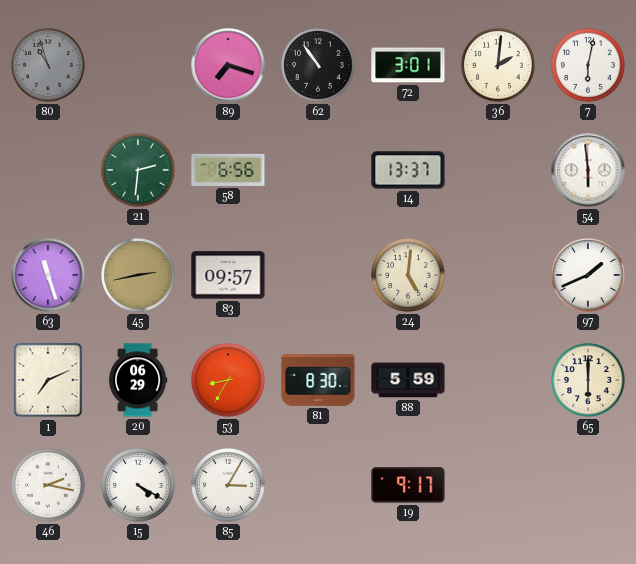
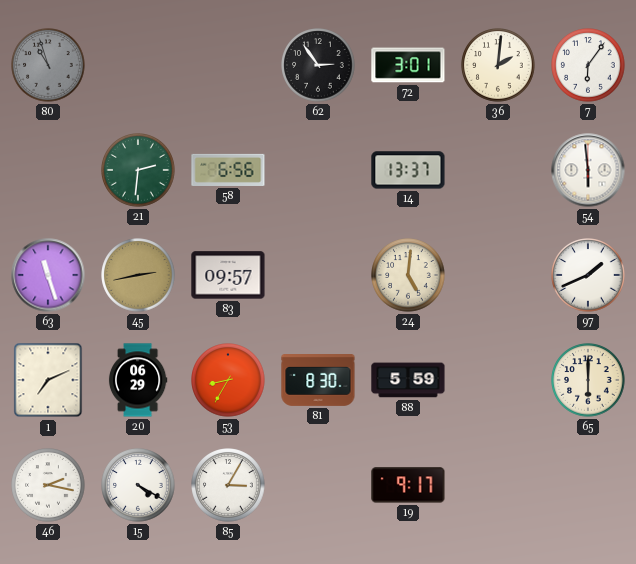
89: 7:18 -> none (228, 65)
62: 10:54 -> 2:54 (318, 65)
7: 6:02 -> 6:06 (588, 65)
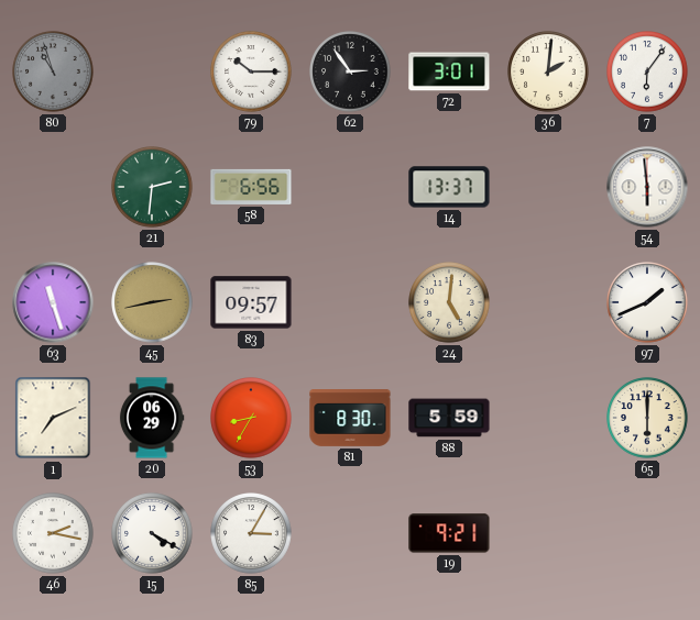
79: none -> 10:15 (251, 71)
19: 9:17 -> 9:21 (449, 533)
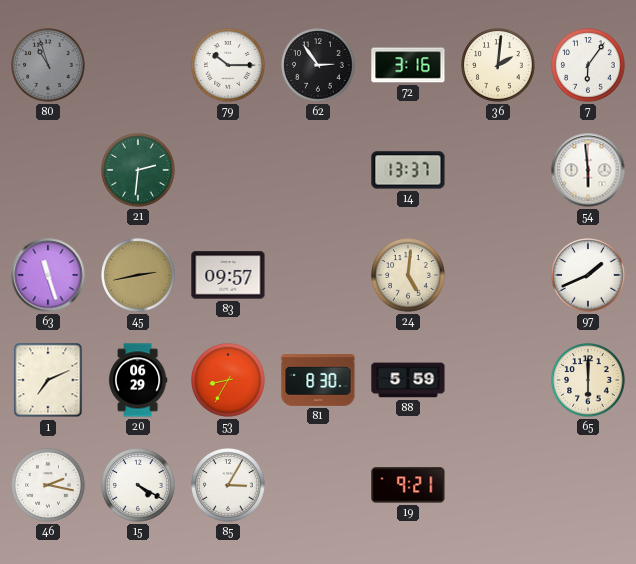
72: 3:01 -> 3:16 (408, 65)
58: 6:56 -> none (251, 187)
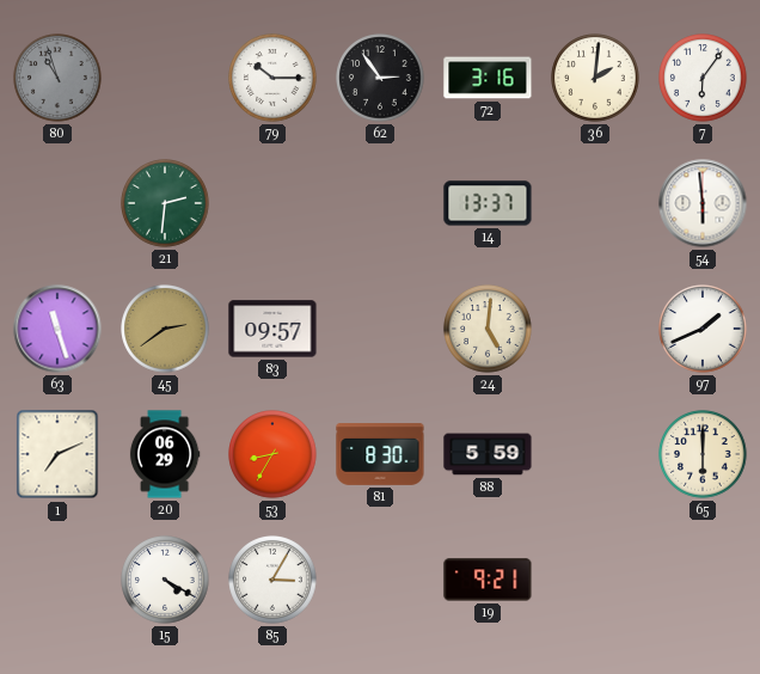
45: 2:43 -> 2:39 (165, 329)
46: 2:17 -> none (48, 485)
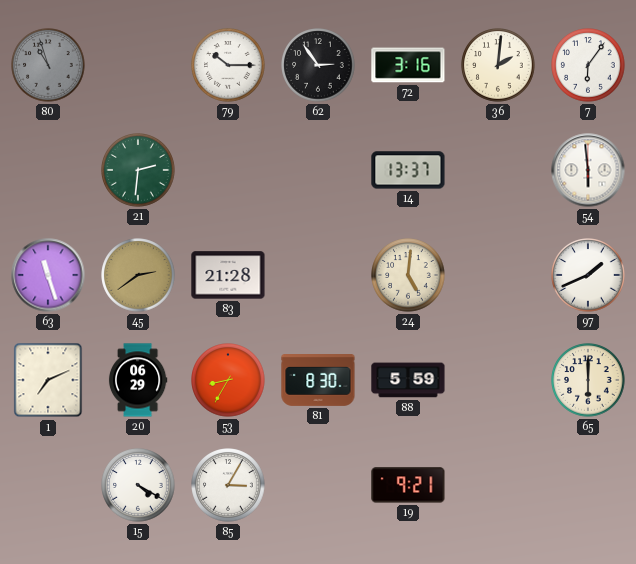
83: 09:57 -> 21:28 (228, 275)
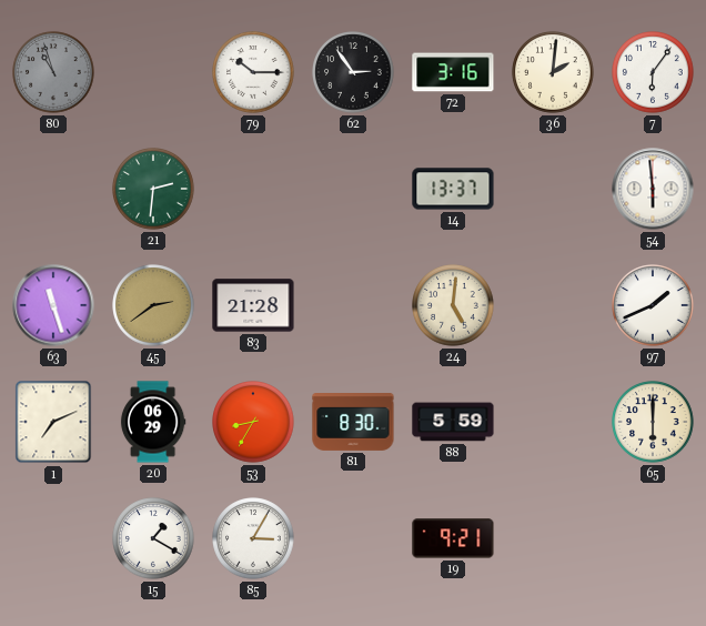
15: 4:20 -> 1:20 (153, 538)
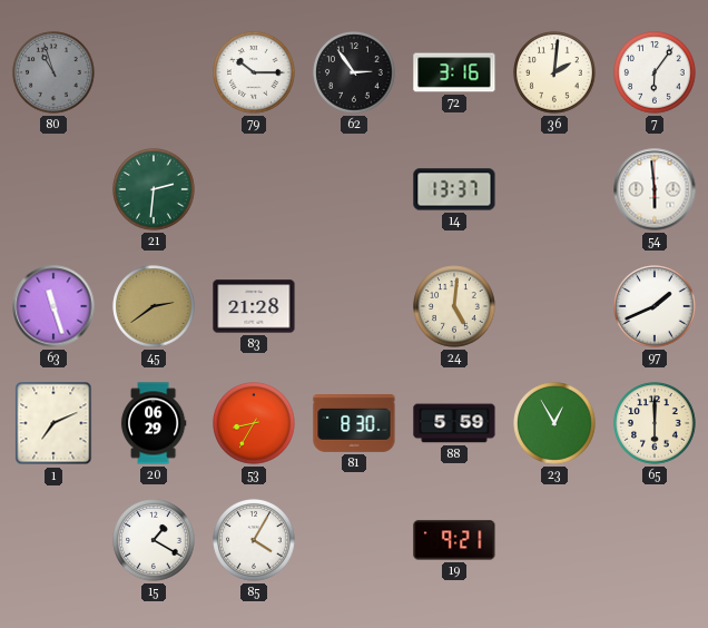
23: none -> 12:55 (554, 423)
85: 3:05 -> 4:05 (254, 540)
